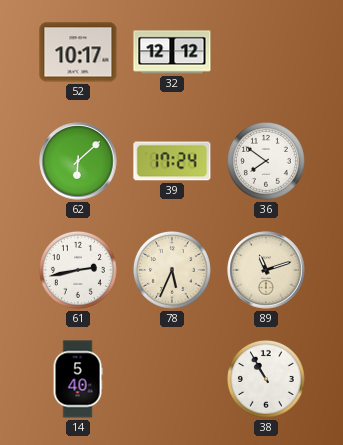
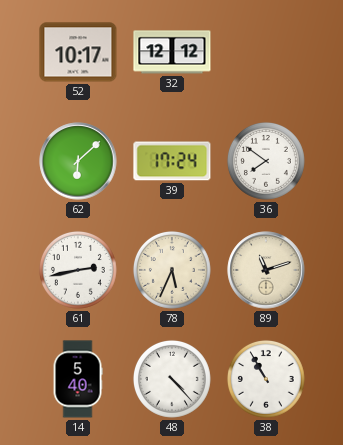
48: none -> 4:23 (172, 379)
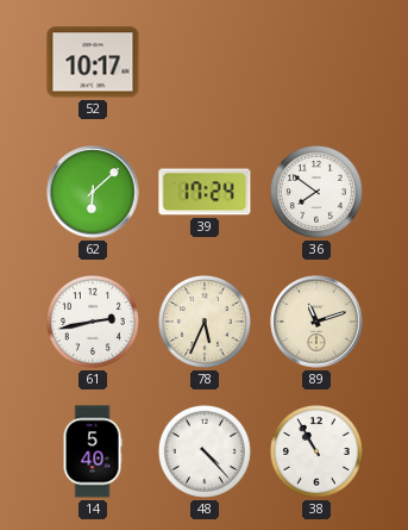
32: 12:12 -> none (172, 52)
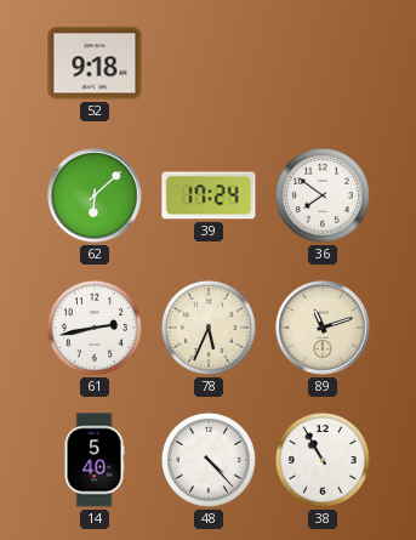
52: 10:17 -> 9:18 (95, 63)
